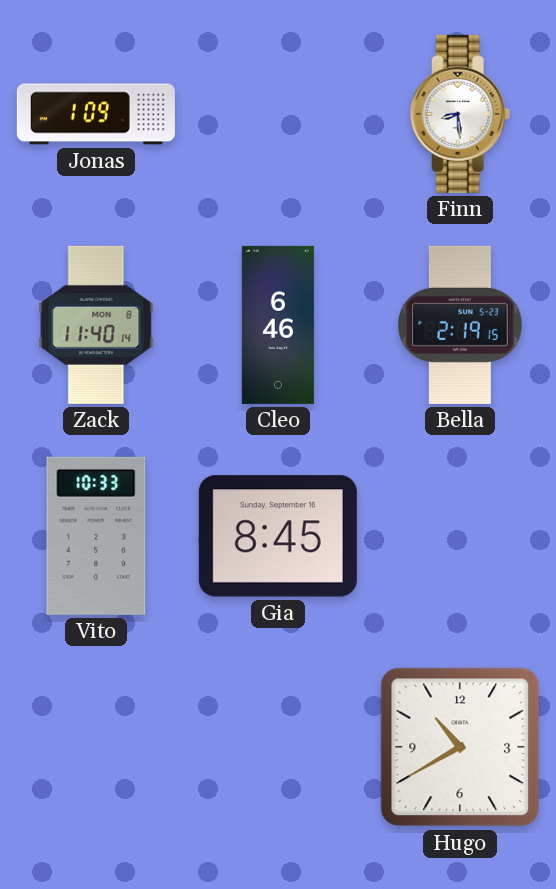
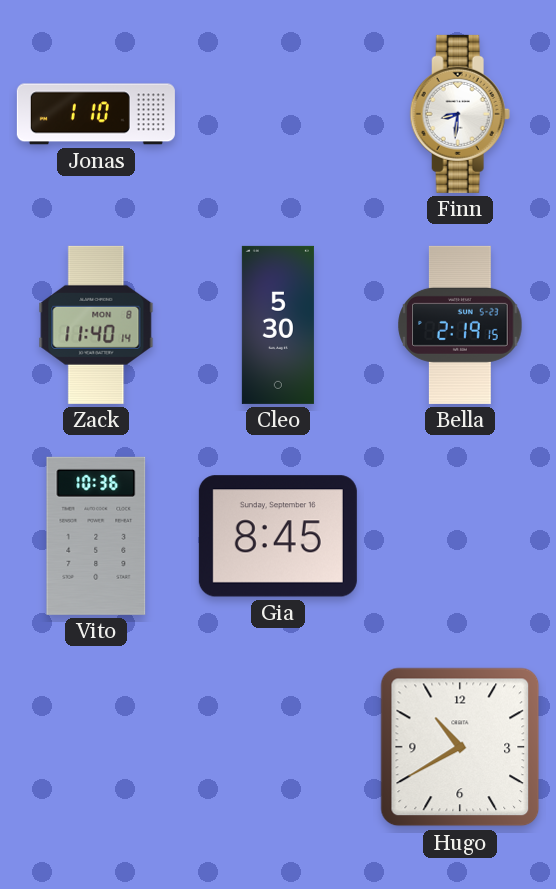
Jonas: 1:09 -> 1:10 (96, 114)
Finn: 8:29 -> 8:31 (460, 114)
Cleo: 6:46 -> 5:30 (278, 325)
Vito: 10:33 -> 10:36 (96, 536)
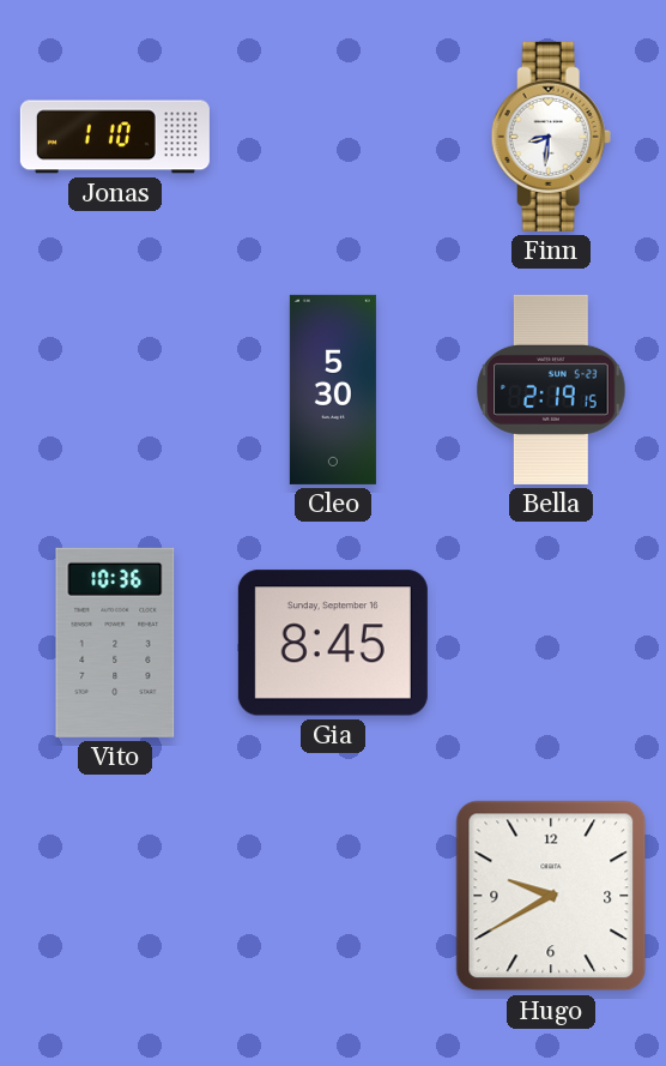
Zack: 11:40 -> none (96, 325)
Hugo: 10:40 -> 9:40 (551, 896)
